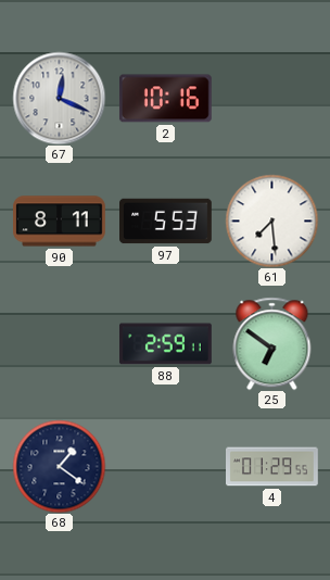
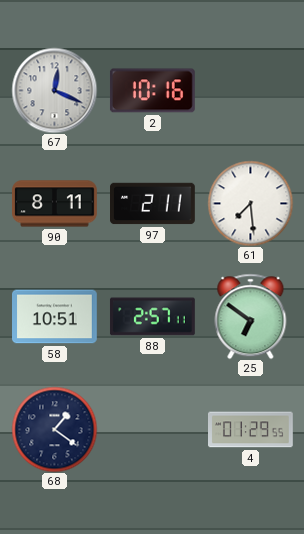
97: 5:53 -> 2:11 (153, 204)
58: none -> 10:51 (55, 317)
88: 2:59 -> 2:57 (152, 317)
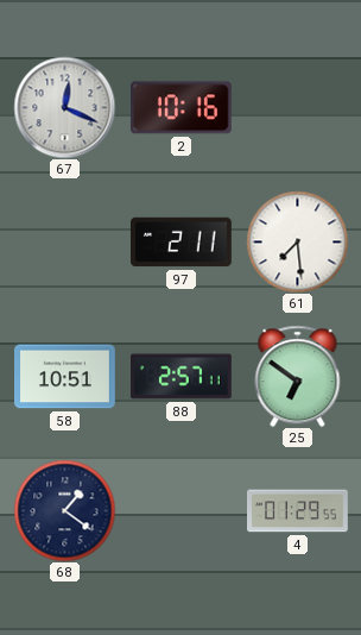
90: 8:11 -> none (55, 204)
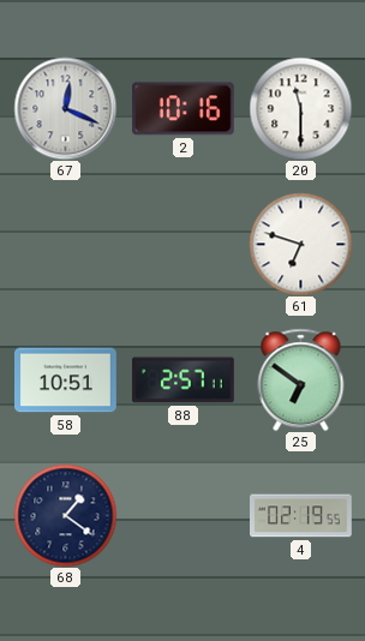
20: none -> 11:30 (300, 108)
97: 2:11 -> none (182, 243)
61: 7:29 -> 6:48 (300, 244)
4: 01:29 -> 02:19 (301, 516)
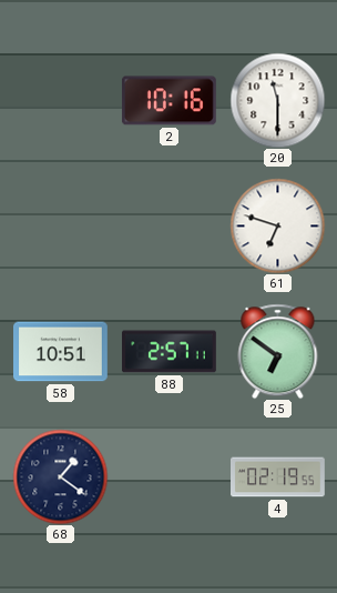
67: 12:19 -> none (65, 108)
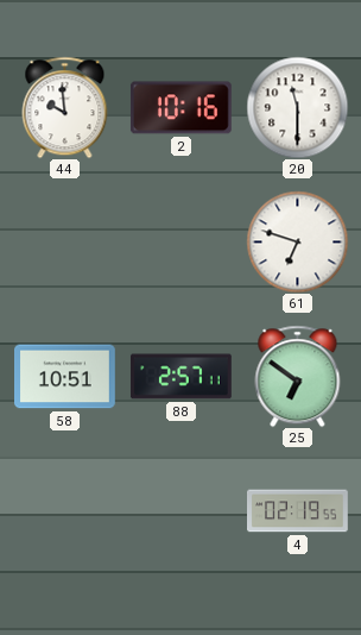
44: none -> 9:59 (65, 107)
68: 1:21 -> none (60, 476)
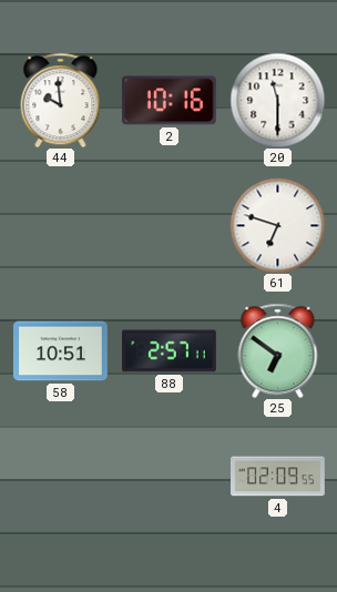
4: 02:19 -> 02:09 (278, 477)
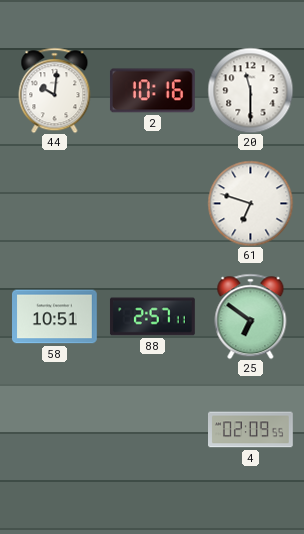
44: 9:59 -> 10:01 (55, 90)
